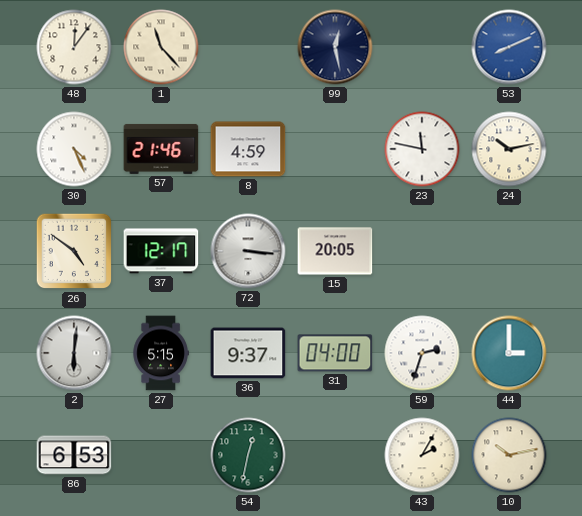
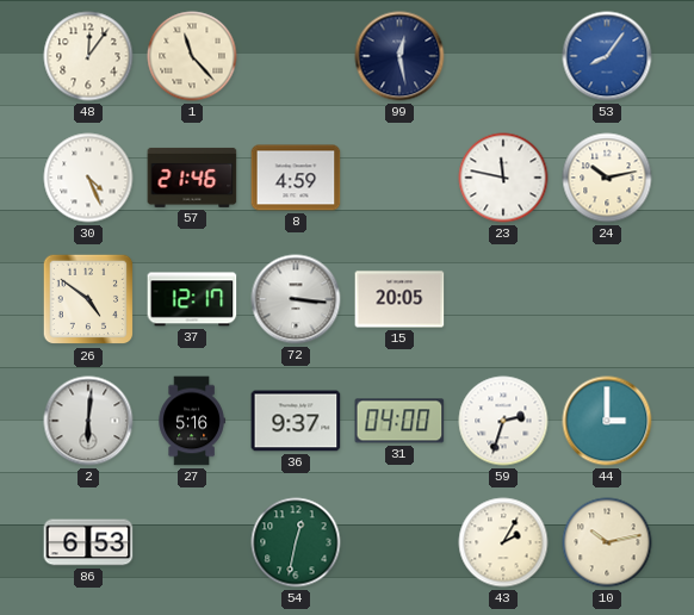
53: 8:11 -> 8:06 (607, 56)
27: 5:15 -> 5:16 (192, 421)
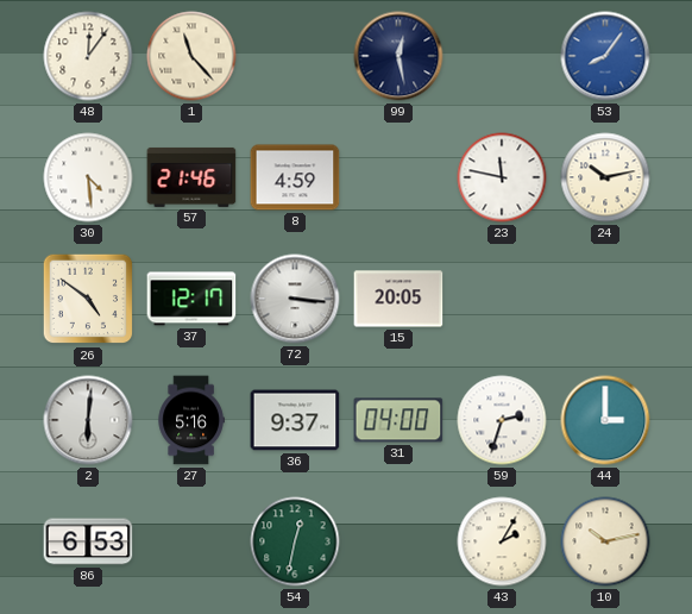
30: 4:26 -> 4:29 (88, 177)
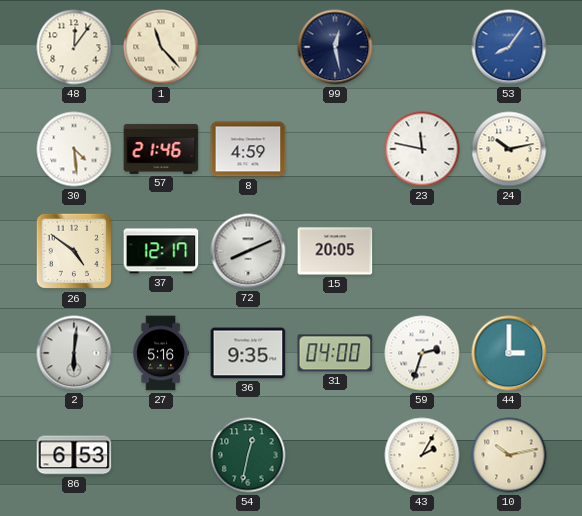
72: 3:16 -> 8:11 (248, 251)
36: 9:37 -> 9:35 (248, 353)
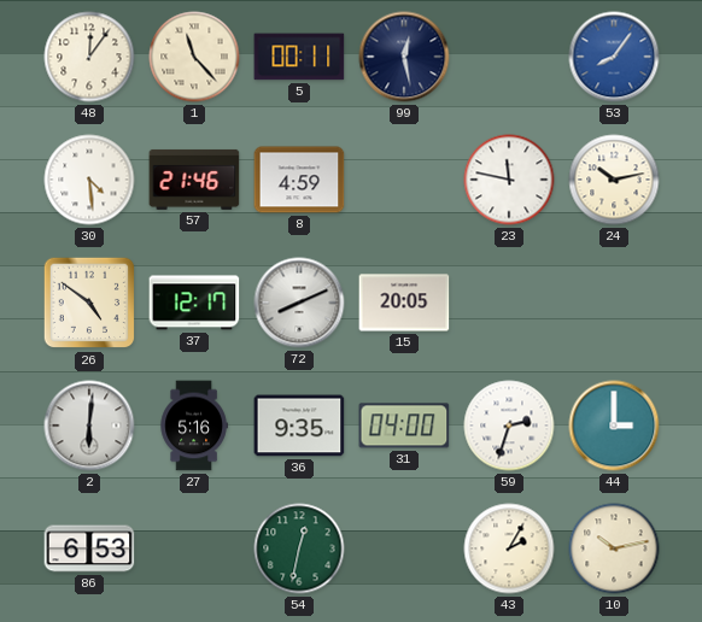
5: none -> 00:11 (299, 57)
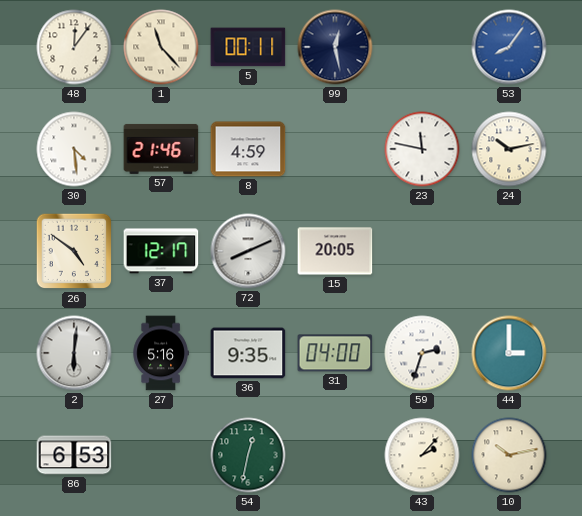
43: 2:05 -> 2:07 (422, 455)
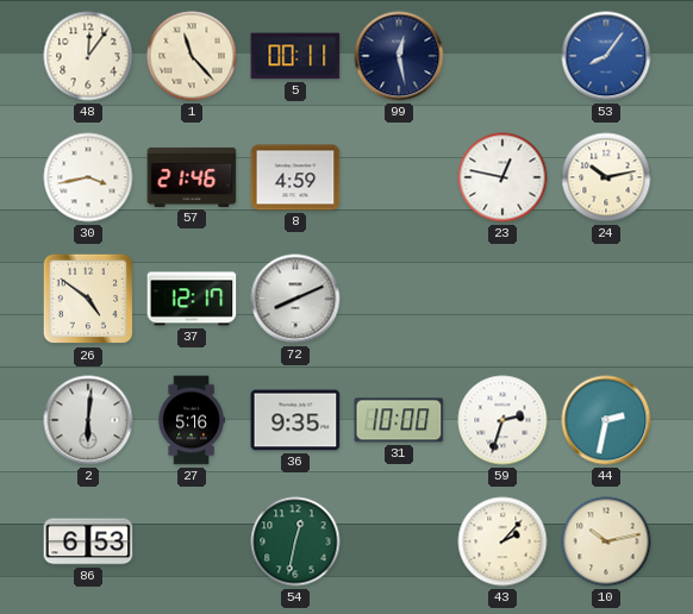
30: 4:29 -> 3:43 (88, 177)
23: 11:47 -> 12:47 (502, 177)
15: 20:05 -> none (335, 251)
31: 04:00 -> 10:00 (399, 420)
44: 3:00 -> 2:32 (606, 420)
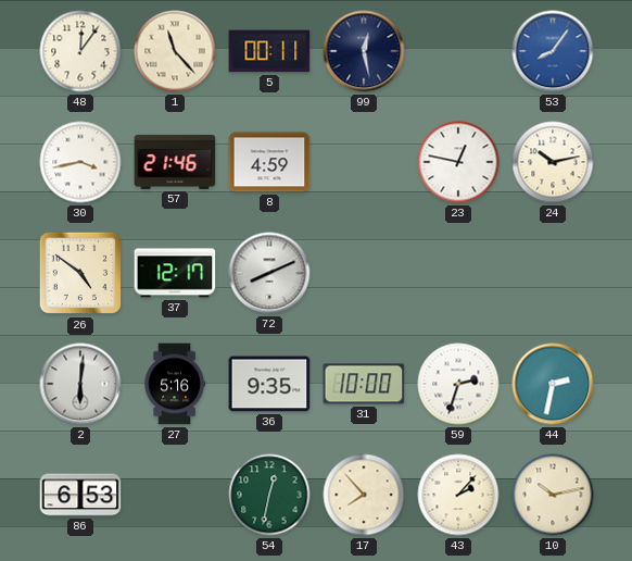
17: none -> 7:53 (364, 495)
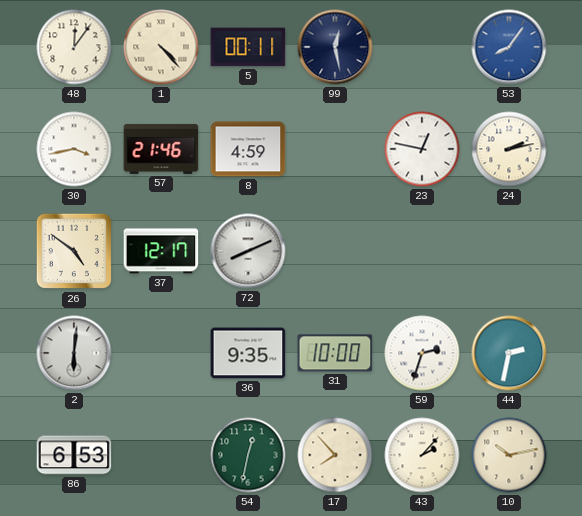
1: 11:23 -> 4:23 (161, 47)
24: 10:13 -> 2:13 (509, 149)
27: 5:16 -> none (175, 384)
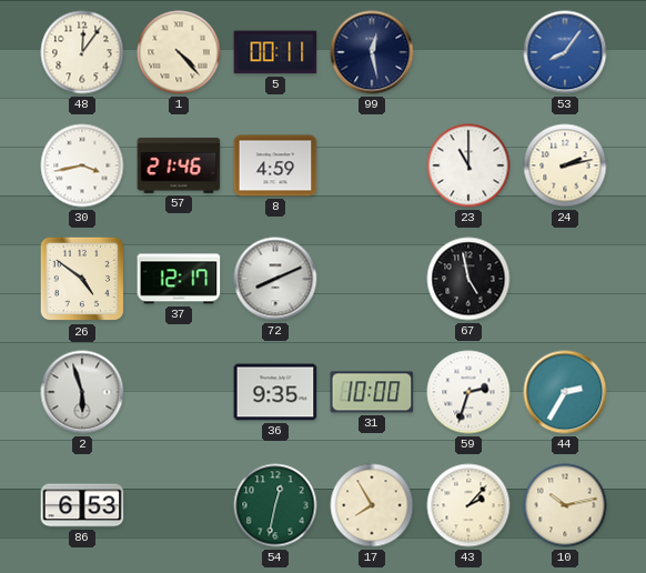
23: 12:47 -> 11:00 (468, 165)
67: none -> 4:58 (468, 279)
2: 6:01 -> 5:57 (82, 392)
44: 2:32 -> 2:35 (565, 392)
17: 7:53 -> 7:55 (372, 505)
